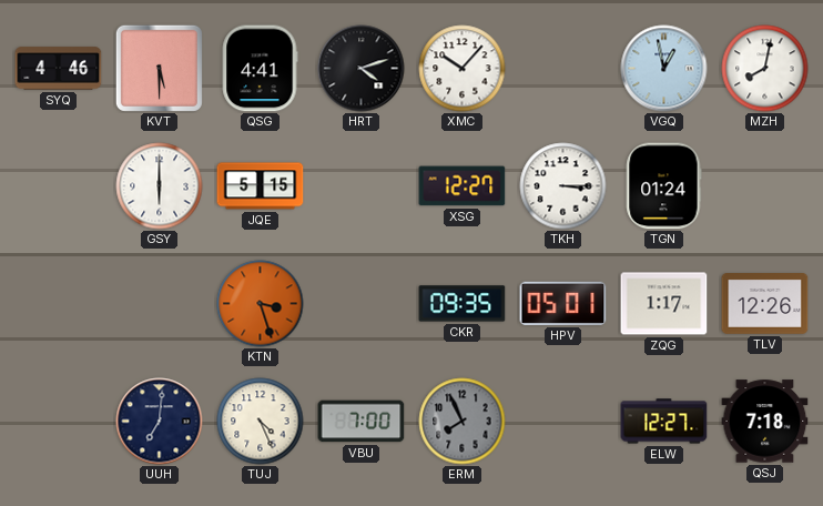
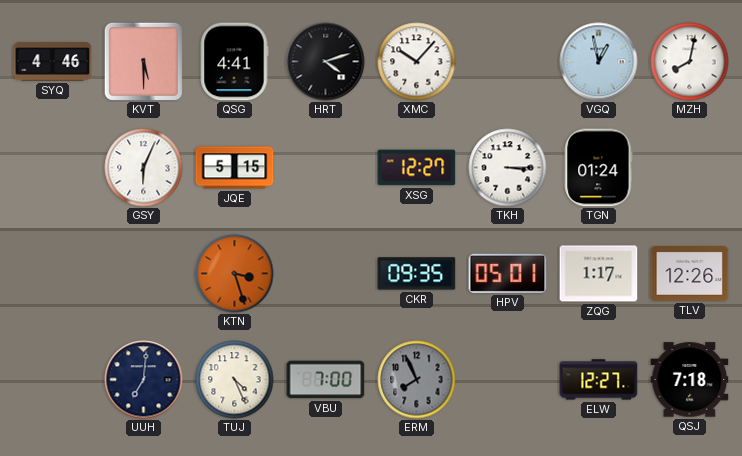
GSY: 6:00 -> 6:04 (144, 168)
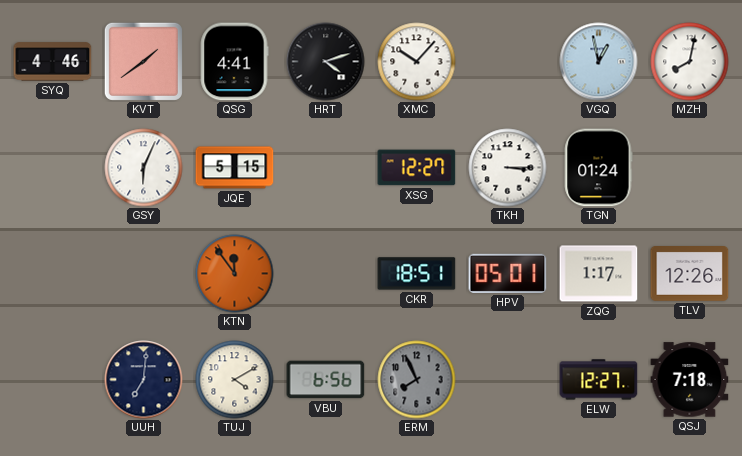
KVT: 5:30 -> 1:39 (143, 61)
KTN: 3:27 -> 11:54 (235, 274)
CKR: 09:35 -> 18:51 (417, 274)
TUJ: 4:26 -> 4:10 (235, 380)
VBU: 7:00 -> 6:56 (326, 380)
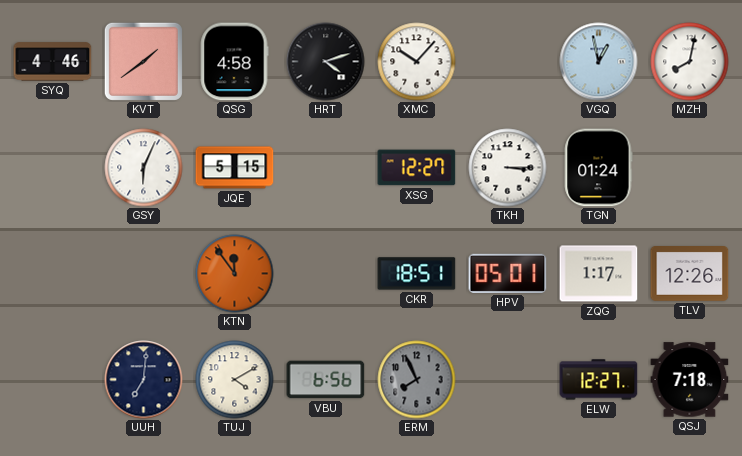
QSG: 4:41 -> 4:58 (234, 62)
